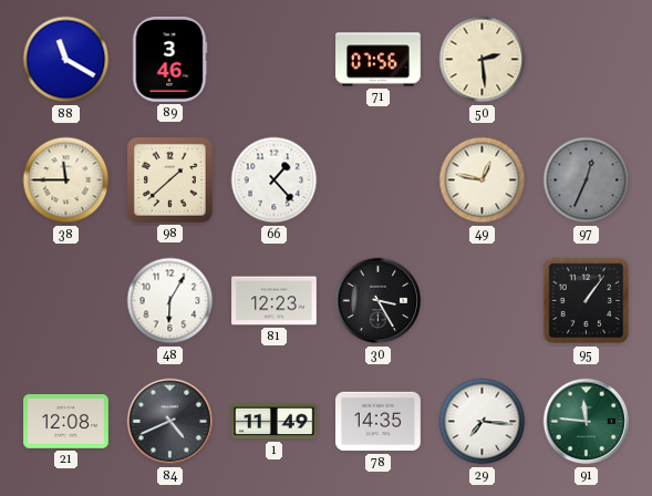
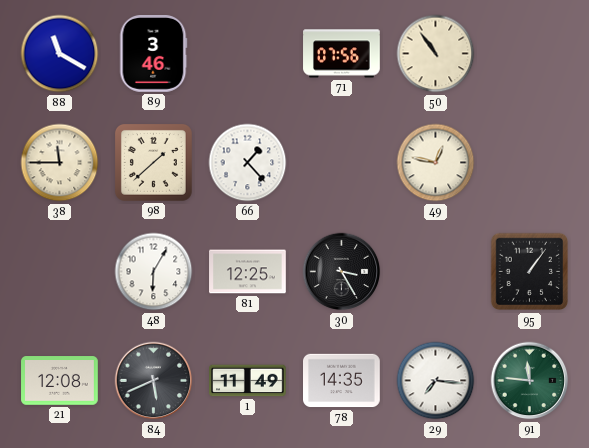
50: 2:29 -> 10:54 (436, 54)
97: 12:34 -> none (587, 180)
81: 12:23 -> 12:25 (248, 272)
84: 4:41 -> 5:41 (154, 381)
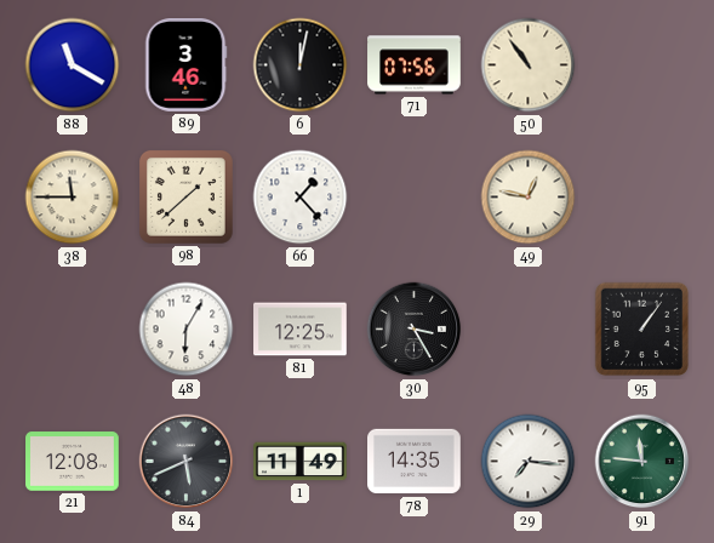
6: none -> 12:02 (301, 65)
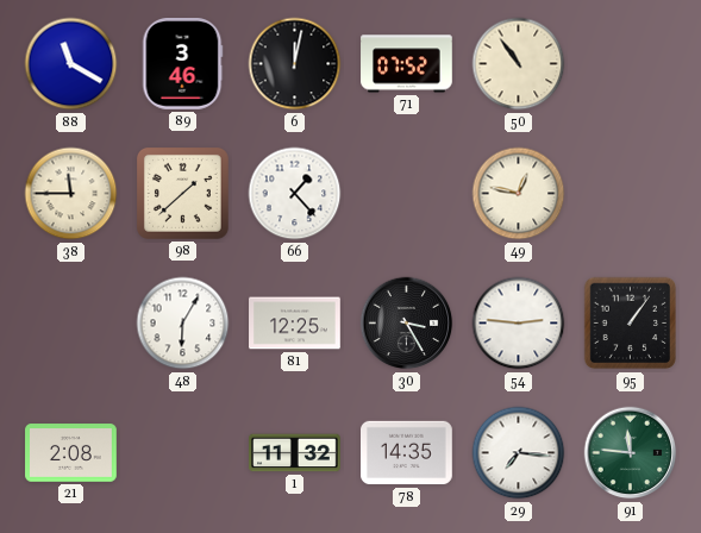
71: 07:56 -> 07:52 (407, 64)
54: none -> 2:46 (519, 324)
21: 12:08 -> 2:08 (71, 453)
84: 5:41 -> none (187, 462)
1: 11:49 -> 11:32 (295, 453)
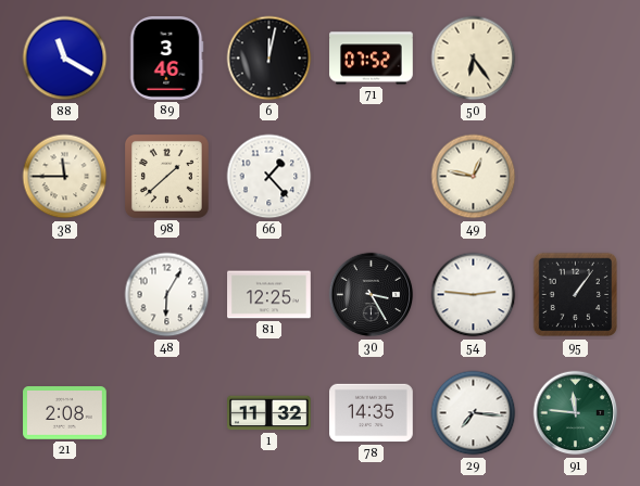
50: 10:54 -> 6:24 (474, 59)
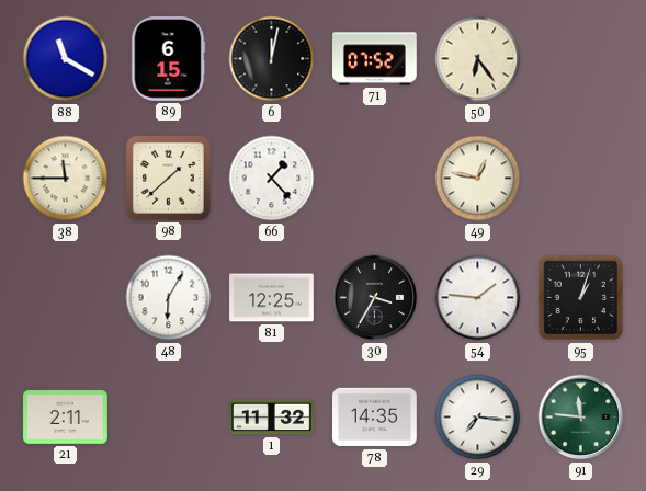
89: 3:46 -> 6:15 (168, 59)
30: 3:25 -> 3:35 (375, 298)
54: 2:46 -> 1:46 (478, 298)
95: 1:06 -> 1:03 (581, 298)
21: 2:08 -> 2:11 (66, 418)
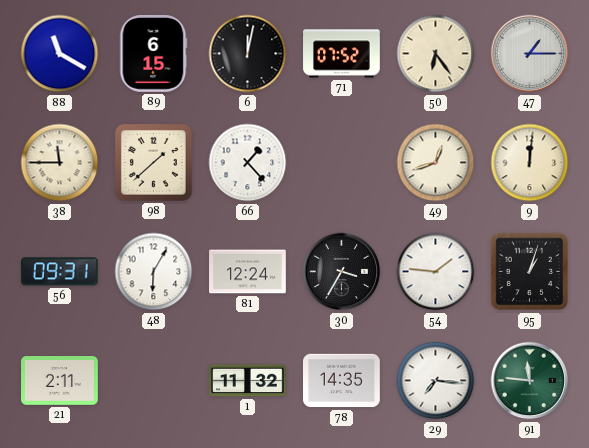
47: none -> 1:15 (530, 54)
49: 12:47 -> 12:42 (436, 163)
9: none -> 12:01 (530, 163)
56: none -> 09:31 (59, 272)
81: 12:25 -> 12:24 (248, 272)
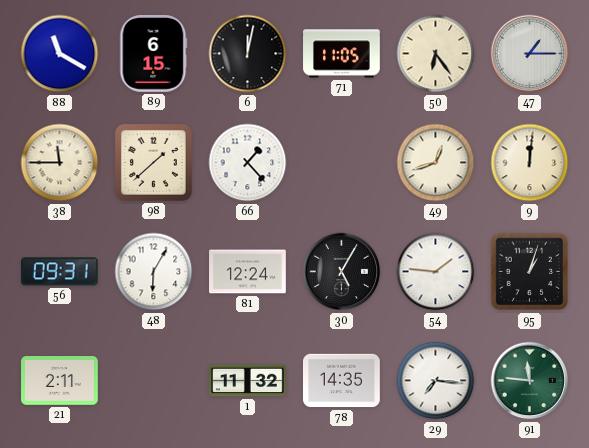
71: 07:52 -> 11:05 (342, 54)
30: 3:35 -> 5:05 (342, 272)
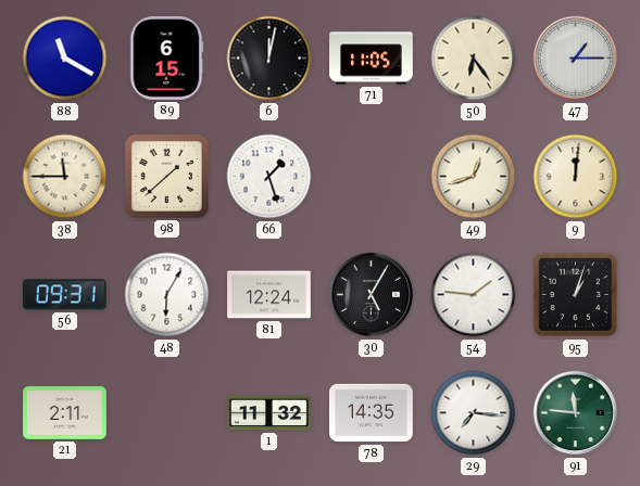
66: 1:23 -> 1:27 (269, 177)
